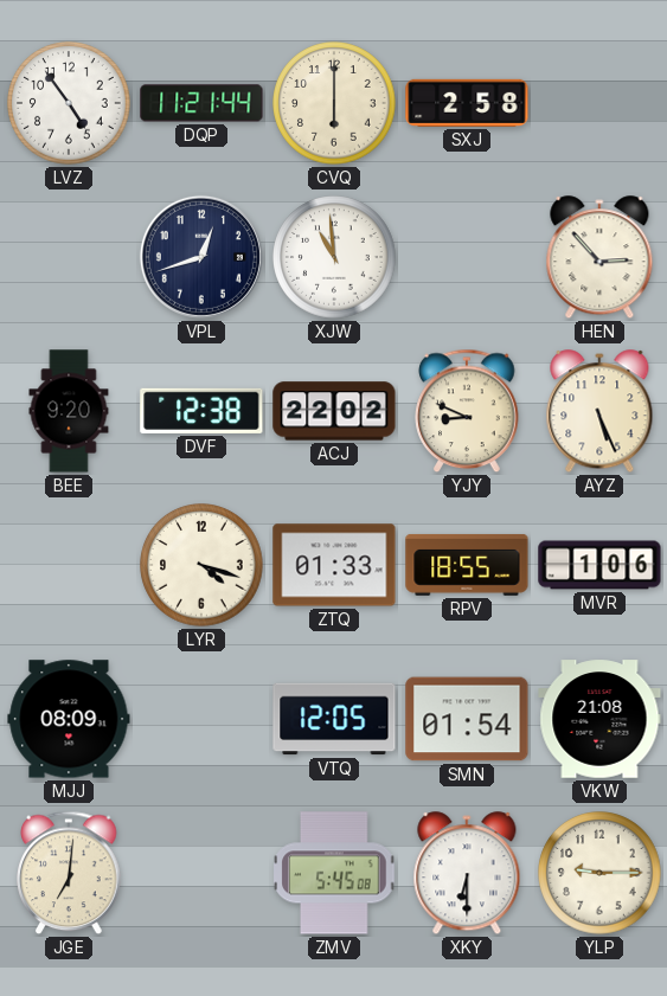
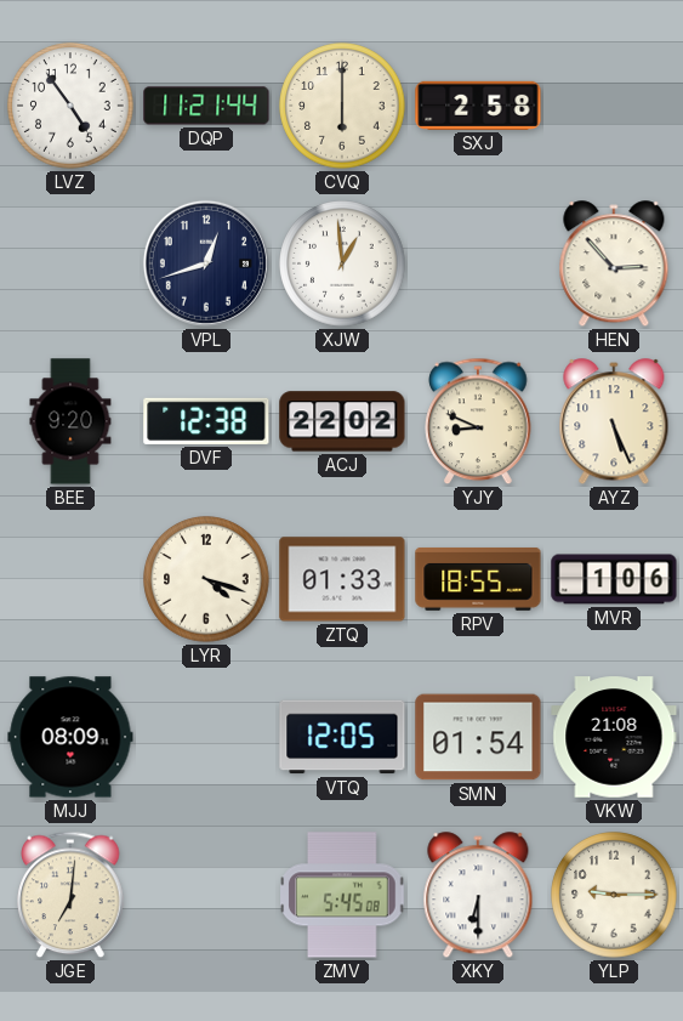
XJW: 10:59 -> 12:59 (342, 263)
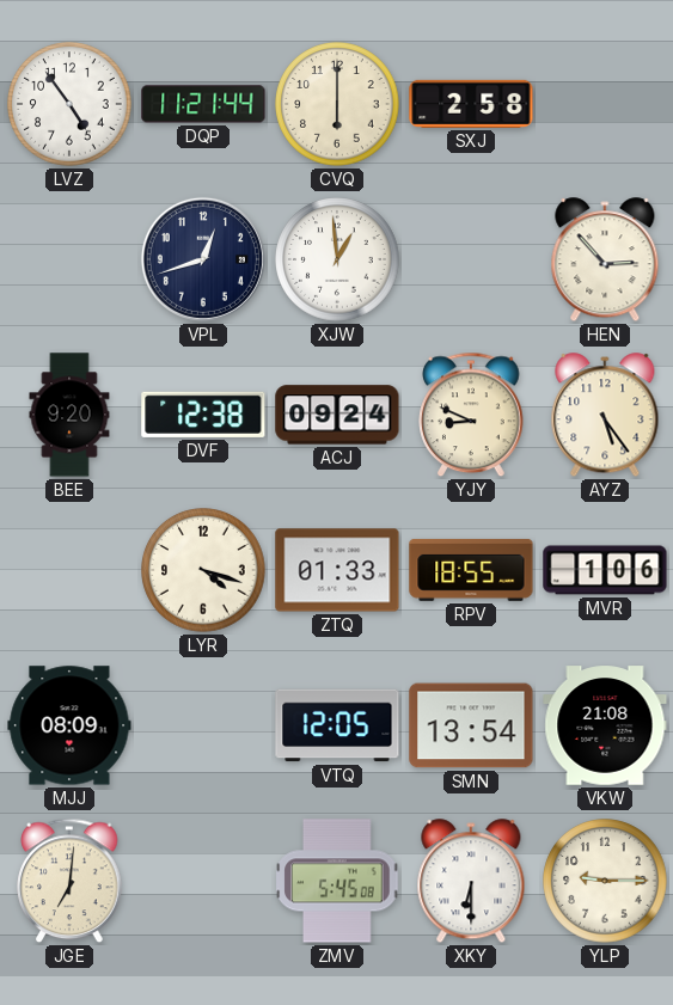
ACJ: 22:02 -> 09:24 (337, 415)
AYZ: 5:26 -> 5:24 (605, 416)
SMN: 01:54 -> 13:54 (471, 725)
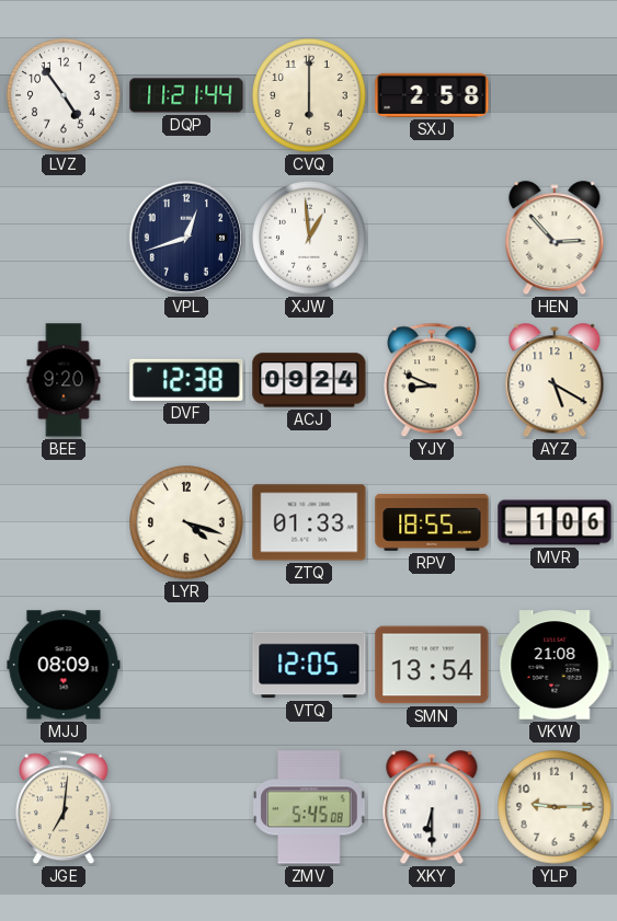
AYZ: 5:24 -> 5:20 (555, 381)
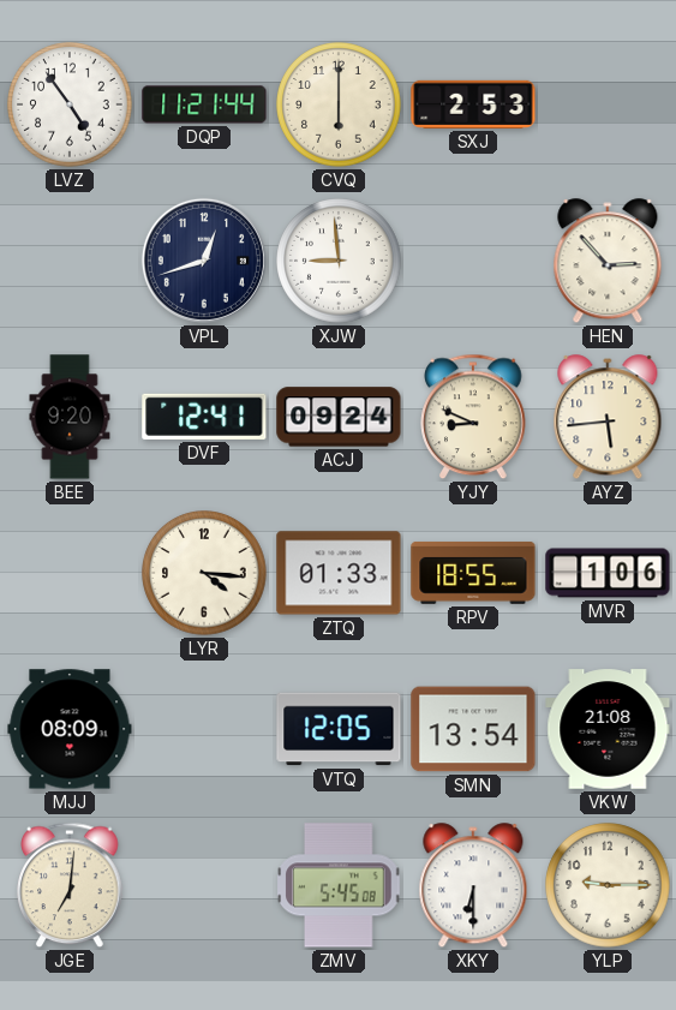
SXJ: 2:58 -> 2:53 (473, 104)
XJW: 12:59 -> 8:59 (339, 261)
DVF: 12:38 -> 12:41 (204, 417)
AYZ: 5:20 -> 5:44 (608, 418)
LYR: 4:18 -> 4:16 (204, 573)
